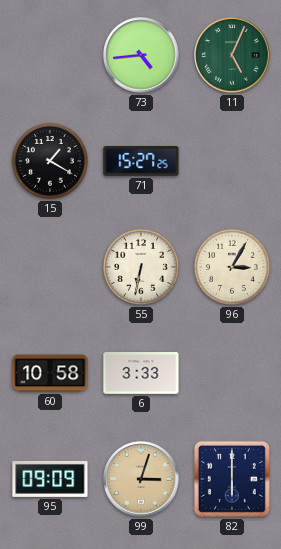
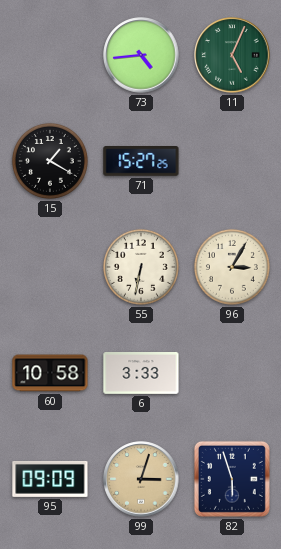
82: 6:00 -> 5:57 (232, 479)
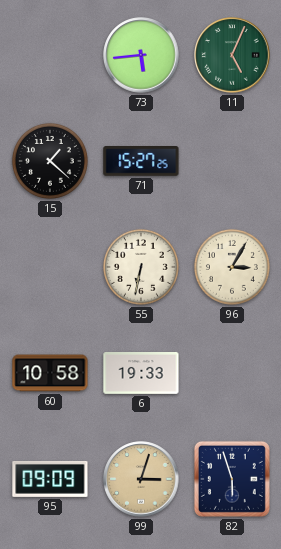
73: 4:44 -> 5:44 (141, 55)
15: 1:20 -> 1:22 (50, 161)
6: 3:33 -> 19:33 (141, 374)
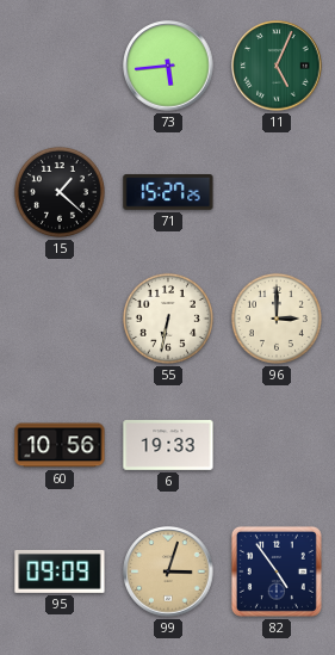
96: 3:05 -> 3:00 (277, 319)
60: 10:58 -> 10:56 (60, 445)
82: 5:57 -> 4:54 (277, 571)
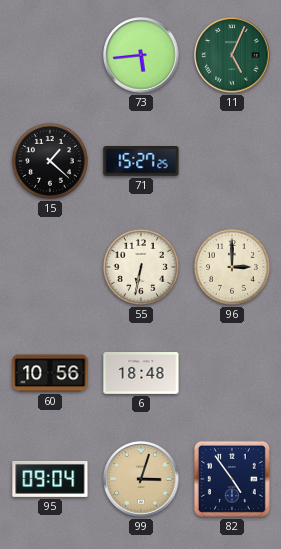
6: 19:33 -> 18:48 (141, 374)
95: 09:09 -> 09:04 (50, 479)
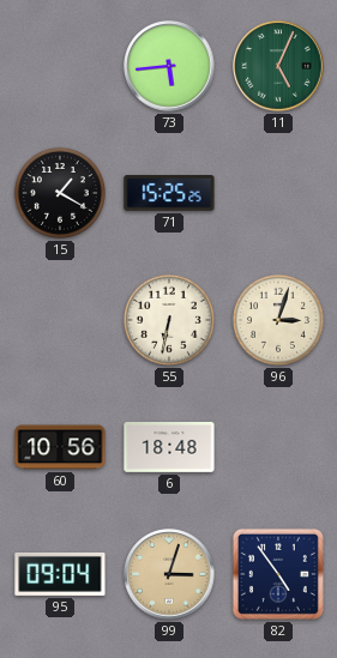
15: 1:22 -> 1:20 (60, 193)
71: 15:27 -> 15:25 (169, 194)
96: 3:00 -> 3:03 (278, 320)
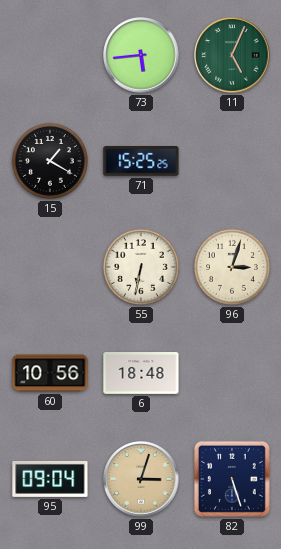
82: 4:54 -> 5:27 (232, 479)
